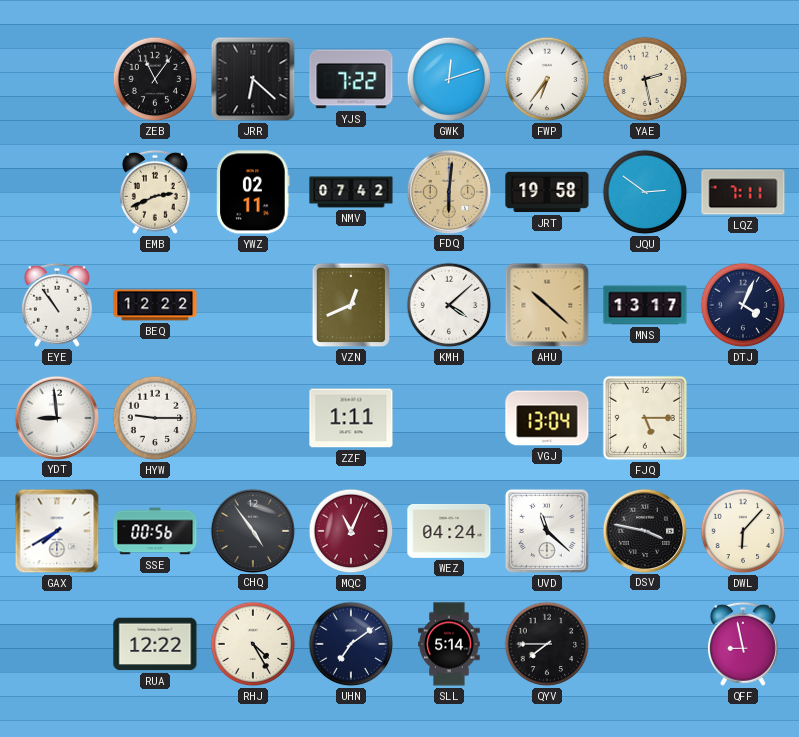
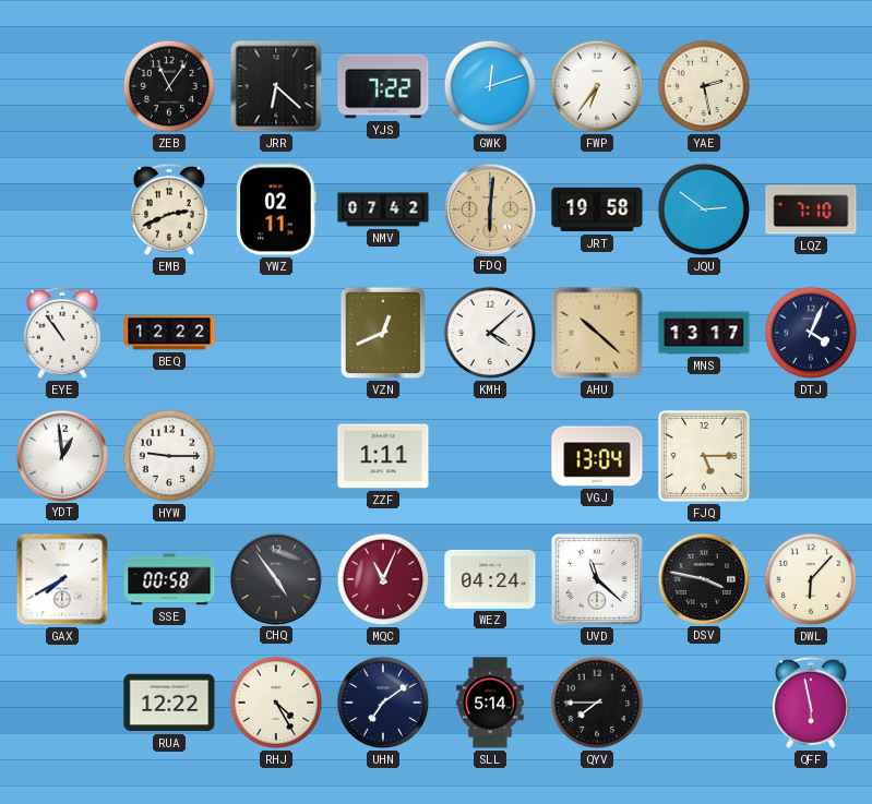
LQZ: 7:11 -> 7:10 (811, 209)
YDT: 8:59 -> 12:59 (61, 455)
SSE: 00:56 -> 00:58 (169, 579)
QFF: 8:58 -> 5:58 (811, 703)
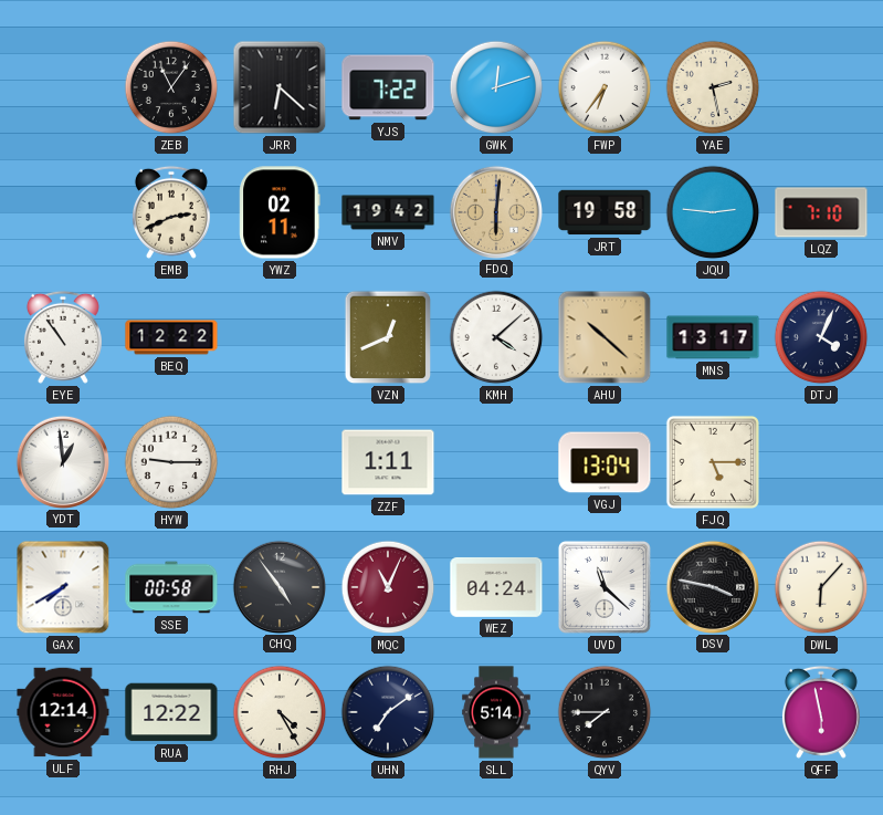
NMV: 07:42 -> 19:42 (388, 212)
JQU: 2:51 -> 2:46 (713, 212)
ULF: none -> 12:14 (63, 712)
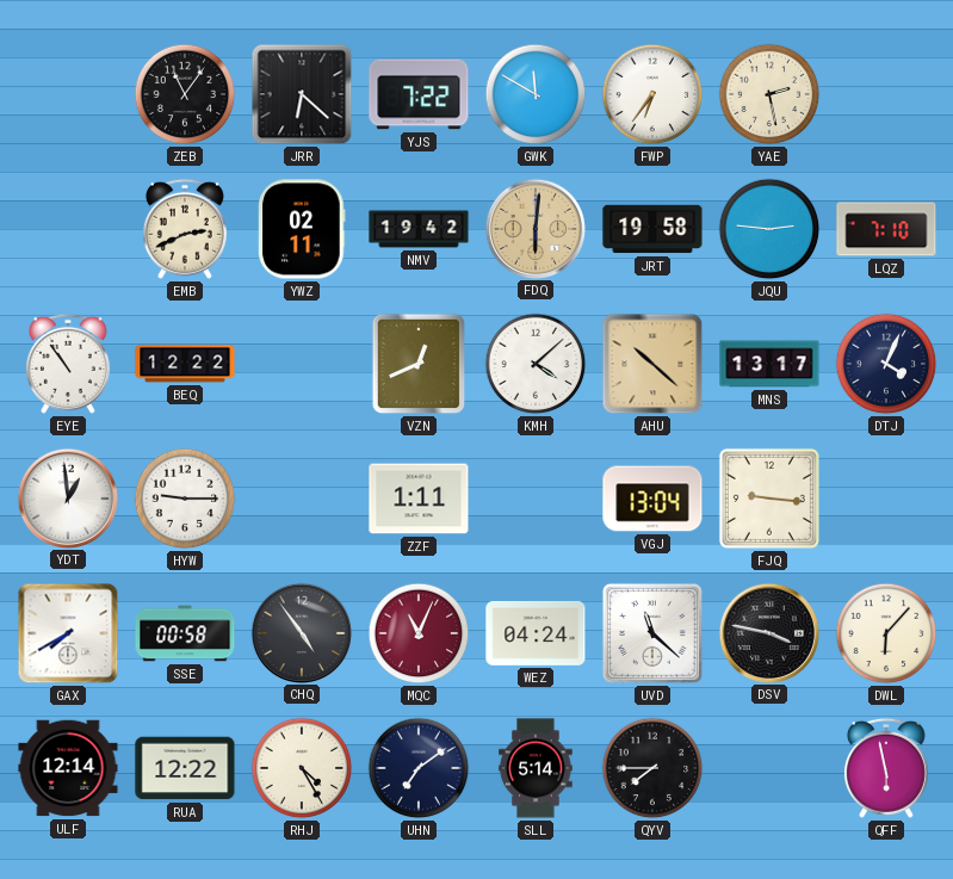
GWK: 12:12 -> 11:50 (536, 94)
FJQ: 5:15 -> 9:16 (769, 499)
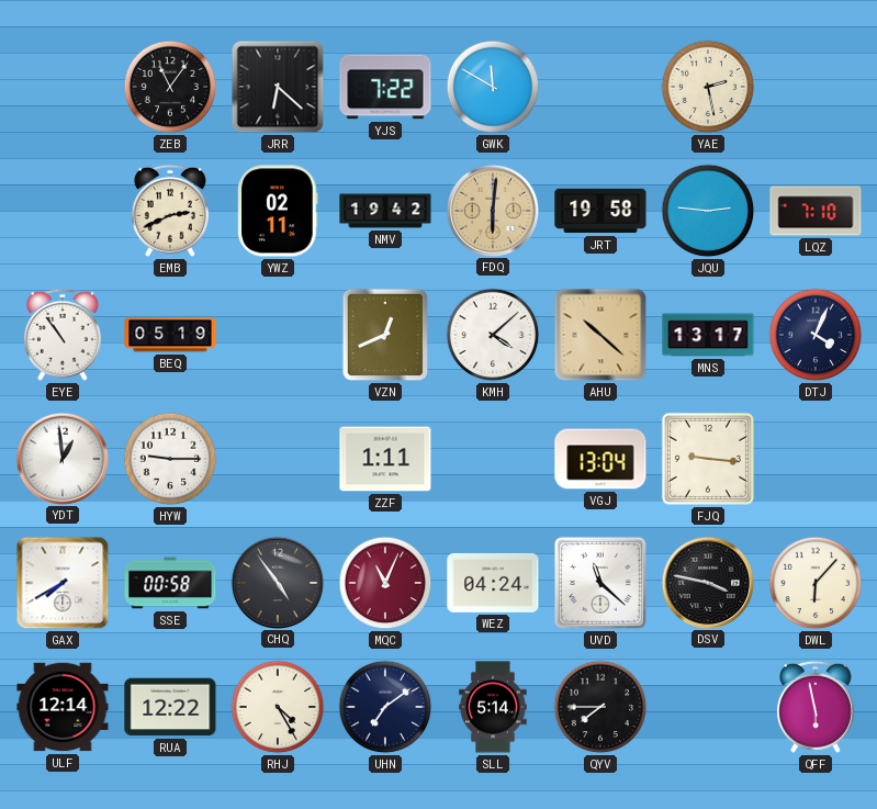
FWP: 6:36 -> none (652, 94)
BEQ: 12:22 -> 05:19 (170, 335)
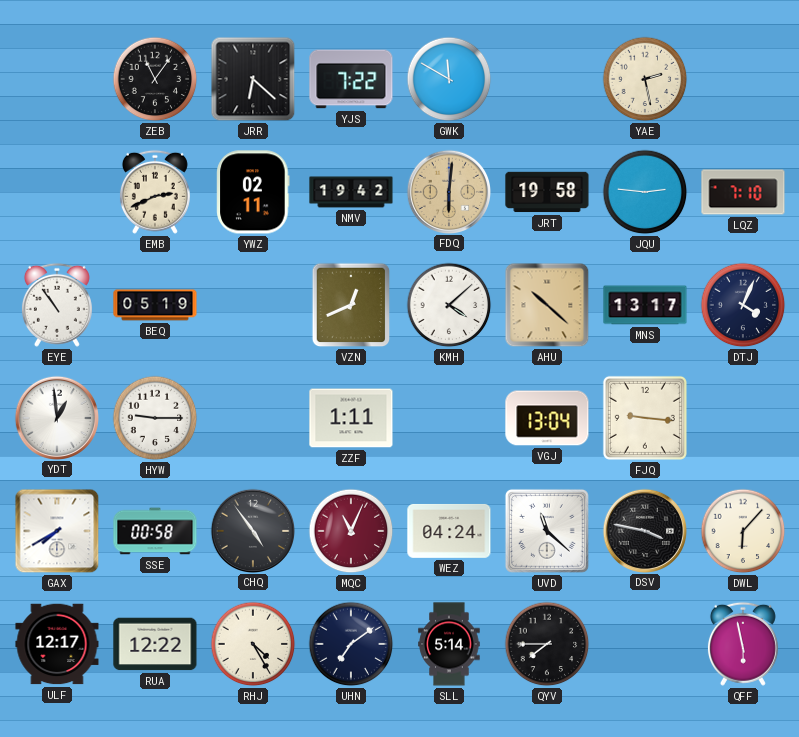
ULF: 12:14 -> 12:17 (57, 644)
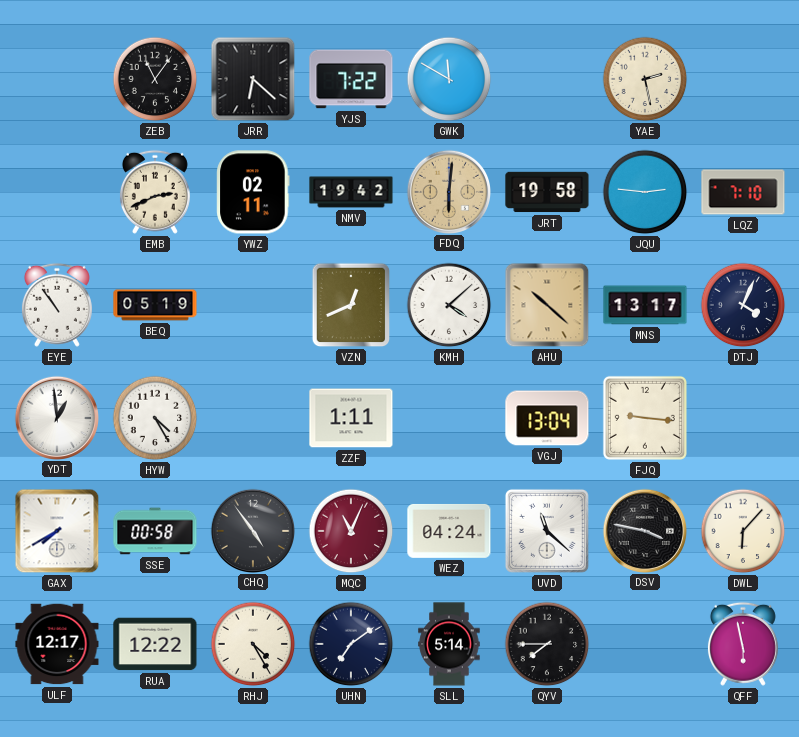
HYW: 9:15 -> 4:25 (155, 418)
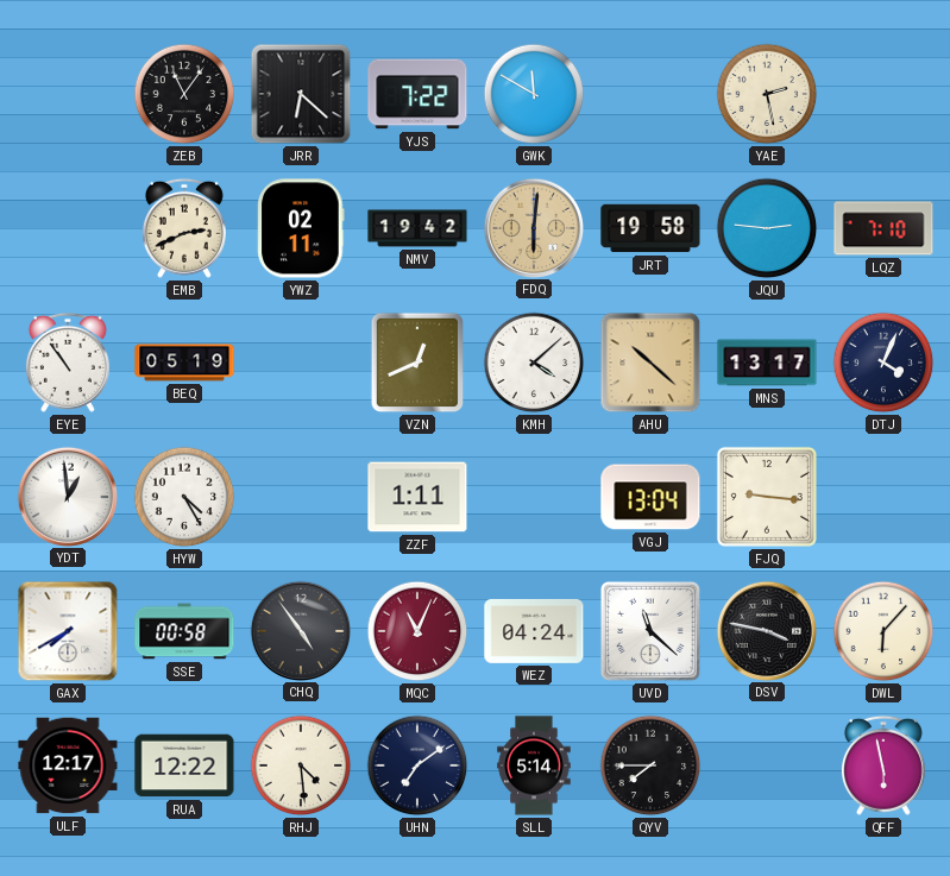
RHJ: 4:25 -> 4:29 (301, 765)
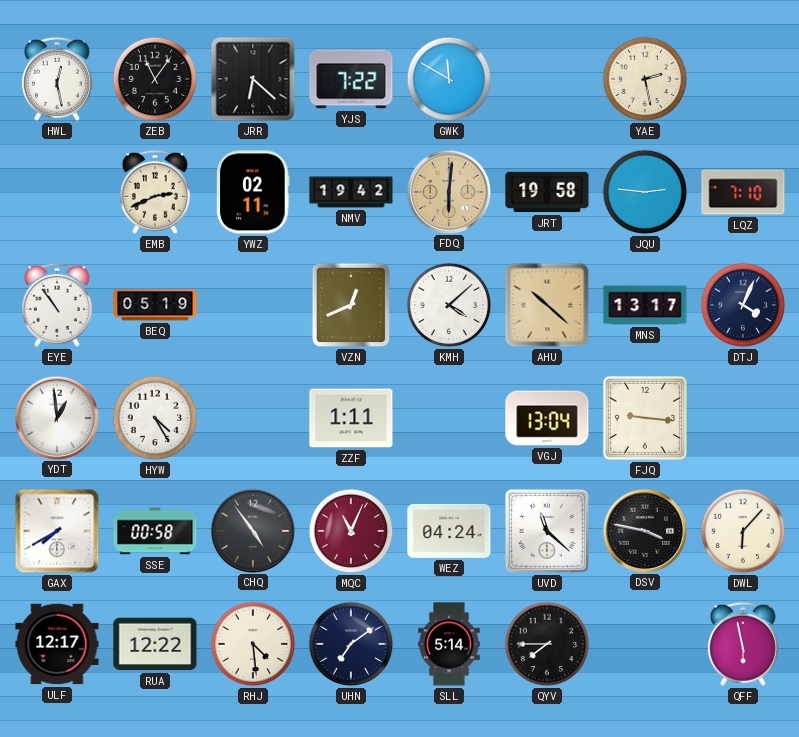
HWL: none -> 12:28 (57, 79)
